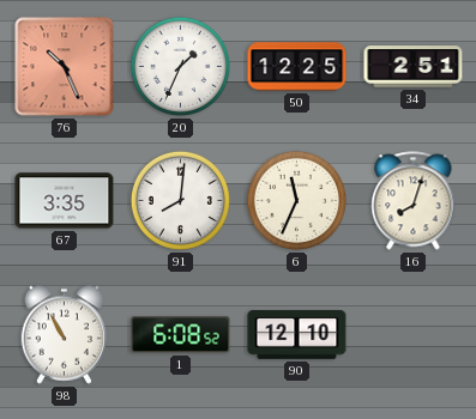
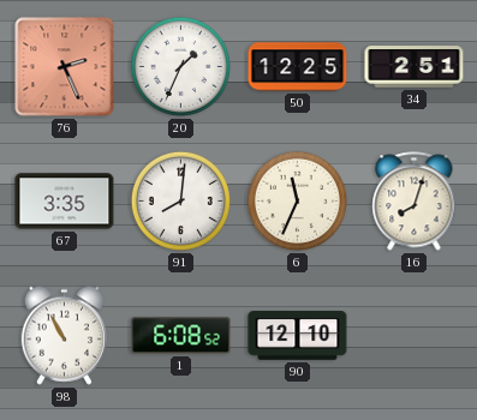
76: 10:26 -> 2:26 (65, 67)
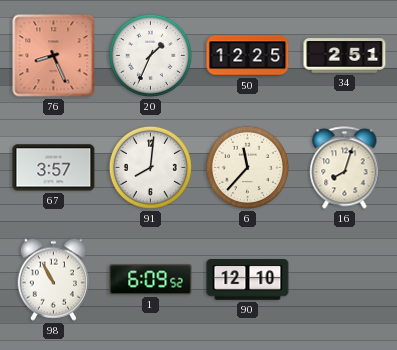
76: 2:26 -> 8:26 (54, 56)
67: 3:35 -> 3:57 (54, 168)
6: 11:34 -> 11:37 (247, 167)
1: 6:08 -> 6:09 (151, 280)
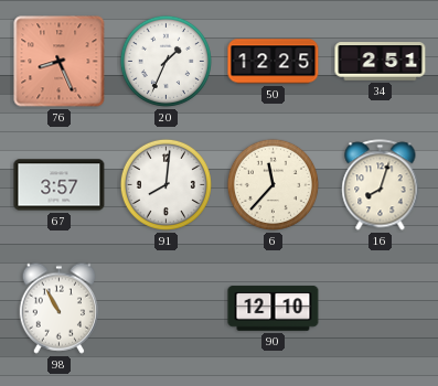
1: 6:09 -> none (151, 280)
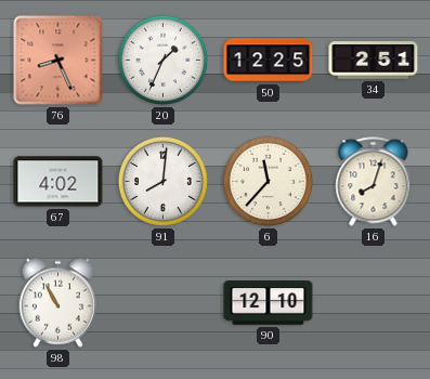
67: 3:57 -> 4:02 (58, 182)
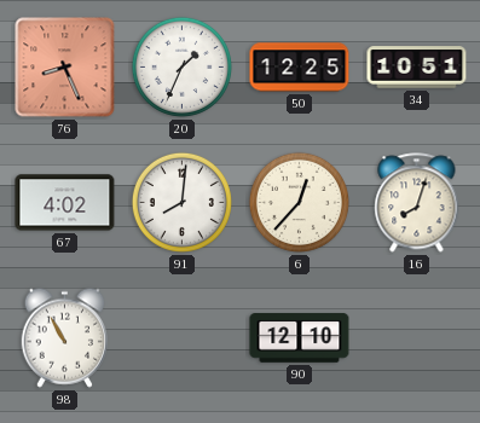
34: 2:51 -> 10:51 (417, 68)
6: 11:37 -> 12:37 (299, 202)
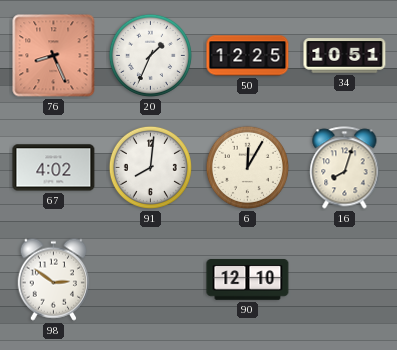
6: 12:37 -> 12:05 (247, 167)
98: 10:55 -> 2:51 (53, 279)
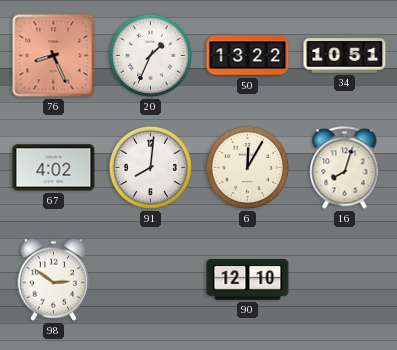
50: 12:25 -> 13:22 (248, 56)
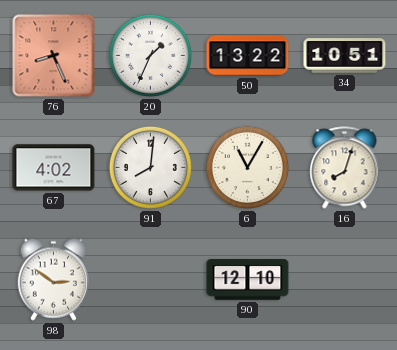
6: 12:05 -> 11:05 (247, 167)
